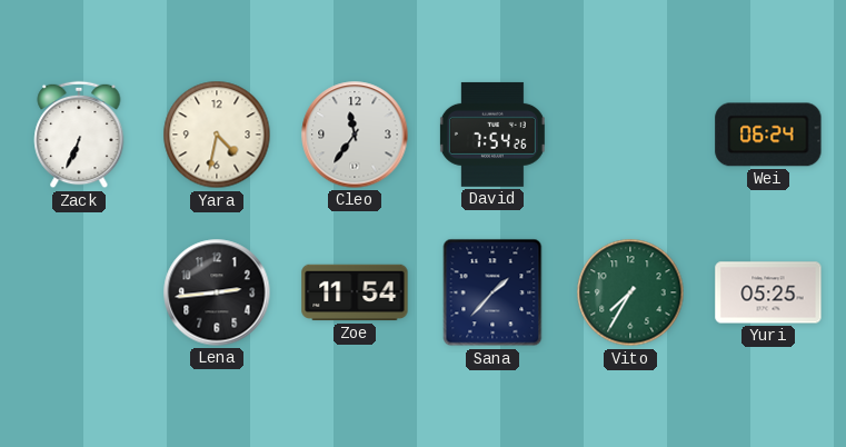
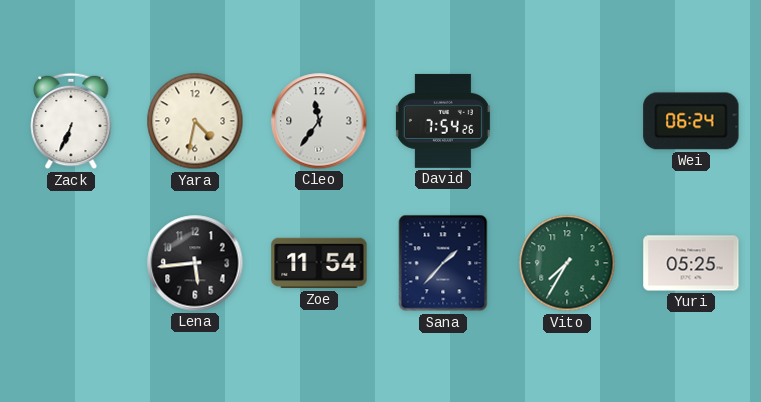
Lena: 2:44 -> 5:44 (195, 263)
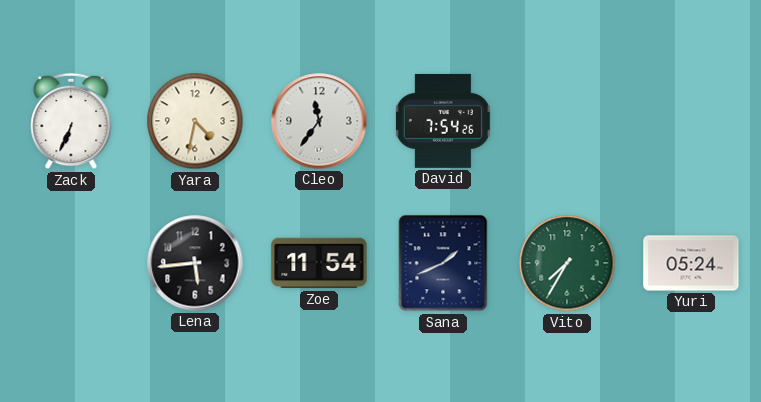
Wei: 06:24 -> none (691, 121)
Sana: 1:37 -> 1:41 (443, 263)
Yuri: 05:25 -> 05:24 (691, 263)
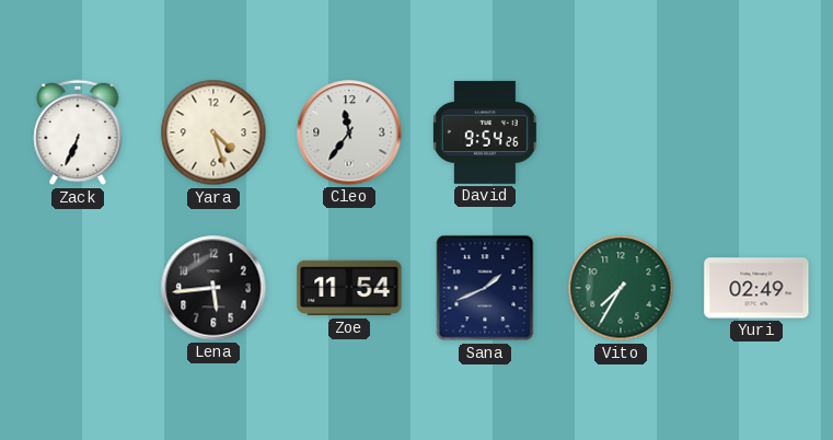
Yara: 4:32 -> 4:27 (213, 132)
David: 7:54 -> 9:54 (485, 132)
Yuri: 05:24 -> 02:49 (756, 288)
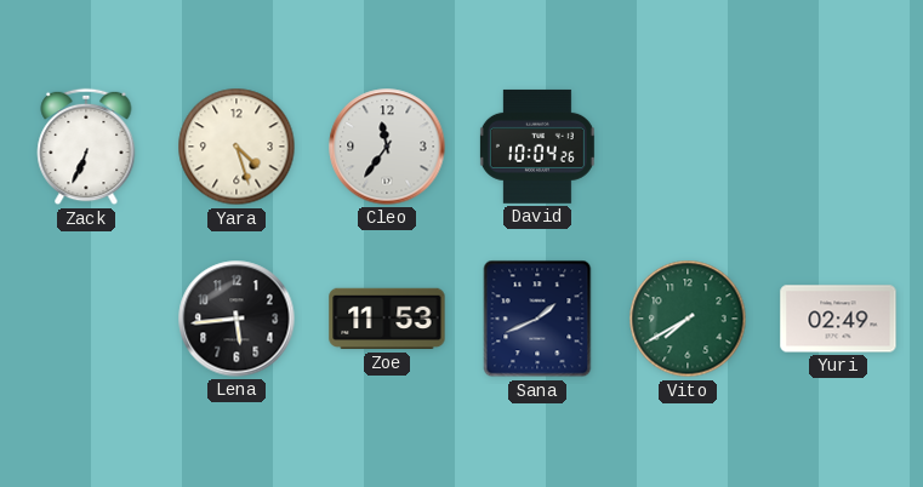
David: 9:54 -> 10:04 (537, 147)
Zoe: 11:54 -> 11:53 (387, 319)
Vito: 7:35 -> 7:40 (688, 319)
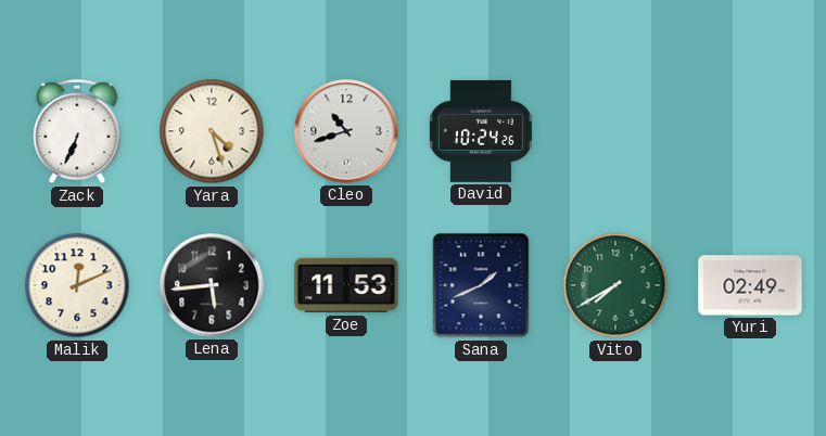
Cleo: 11:36 -> 10:42 (346, 131)
David: 10:04 -> 10:24 (481, 131)
Malik: none -> 12:11 (77, 285)
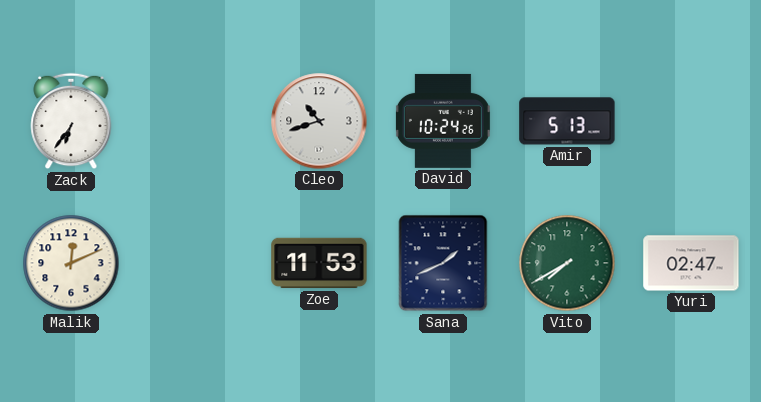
Zack: 6:34 -> 6:36 (71, 121)
Yara: 4:27 -> none (212, 131)
Amir: none -> 5:13 (567, 121)
Lena: 5:44 -> none (212, 285)
Yuri: 02:49 -> 02:47 (691, 263)
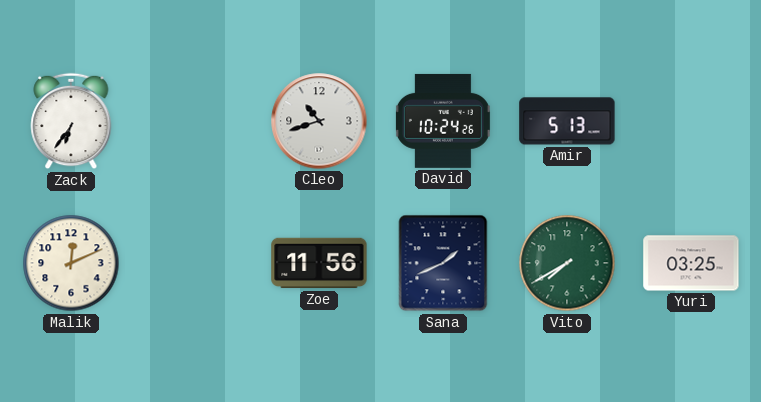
Zoe: 11:53 -> 11:56 (319, 263)
Yuri: 02:47 -> 03:25 (691, 263)
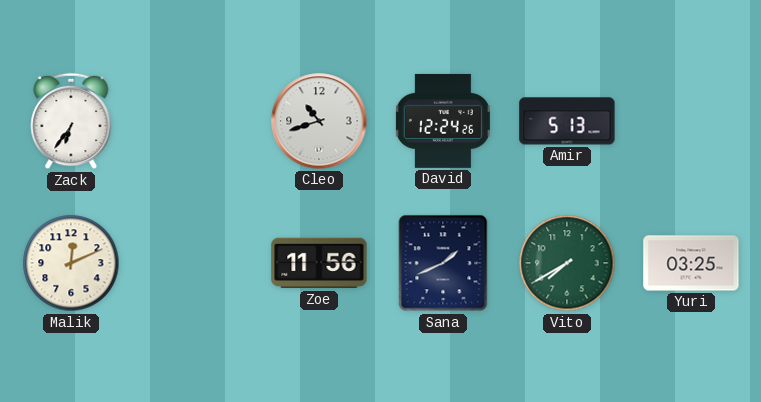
David: 10:24 -> 12:24 (443, 121)
